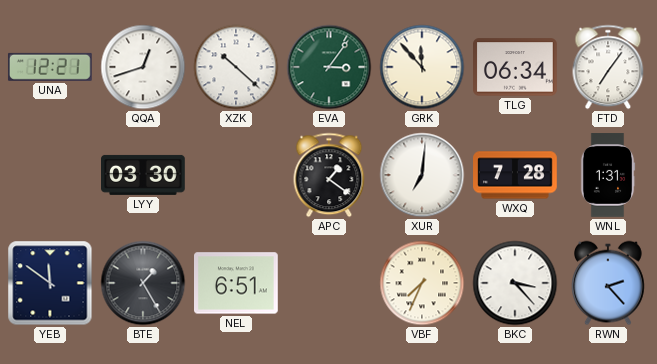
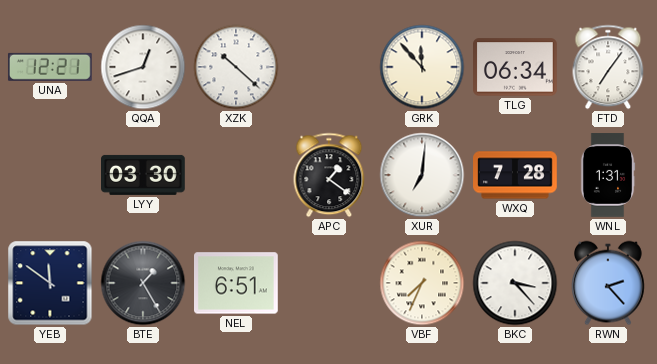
EVA: 3:06 -> none (329, 67)
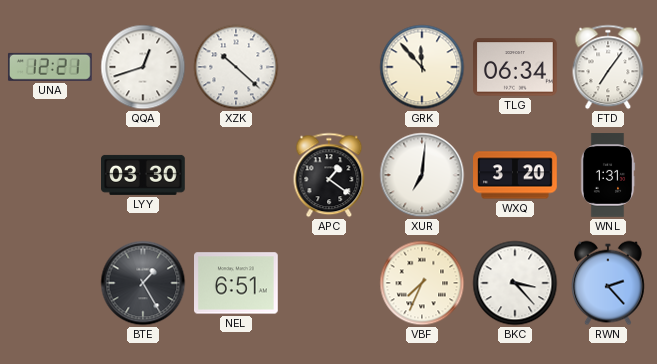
WXQ: 7:28 -> 3:20 (515, 175)
YEB: 11:51 -> none (50, 283)
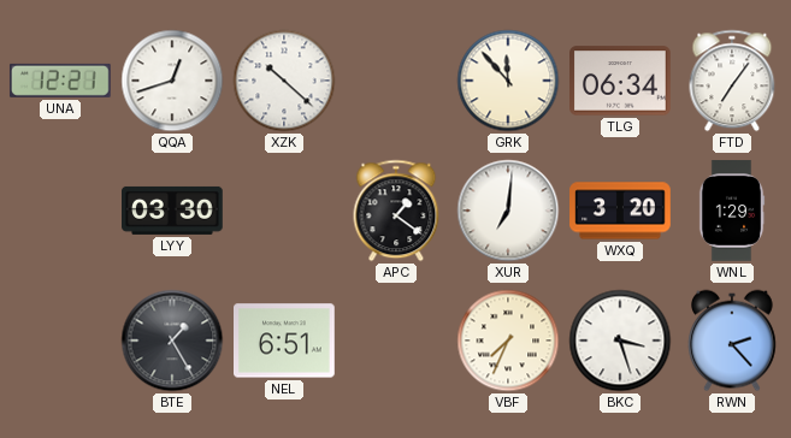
WNL: 1:31 -> 1:29 (732, 211)
BKC: 3:23 -> 3:27 (620, 341)
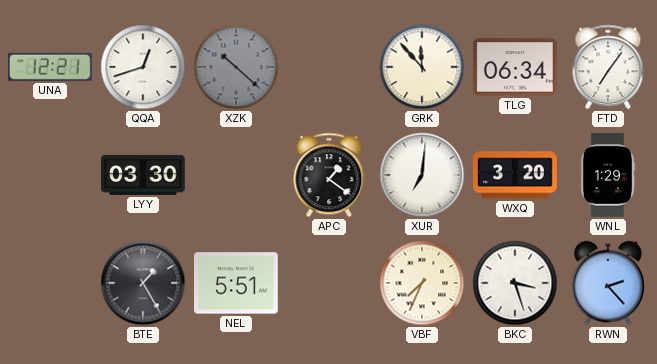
XZK dial: white -> grey (236, 67)
NEL: 6:51 -> 5:51 (237, 283)
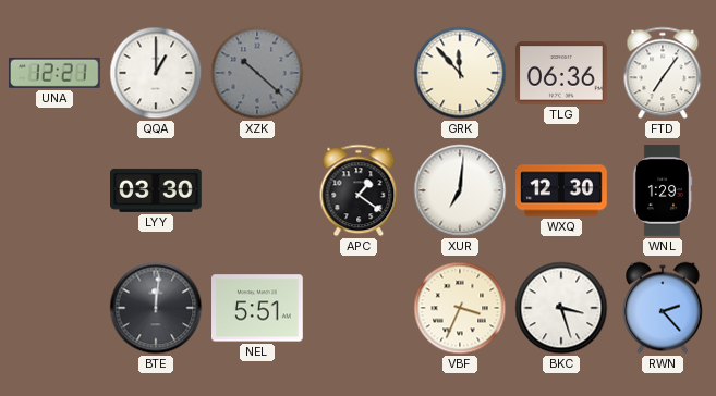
QQA: 12:42 -> 1:00 (156, 73)
TLG: 06:34 -> 06:36 (562, 73)
WXQ: 3:20 -> 12:30 (561, 190)
BTE: 1:25 -> 12:01 (156, 308)
VBF: 7:34 -> 3:34 (460, 308)
